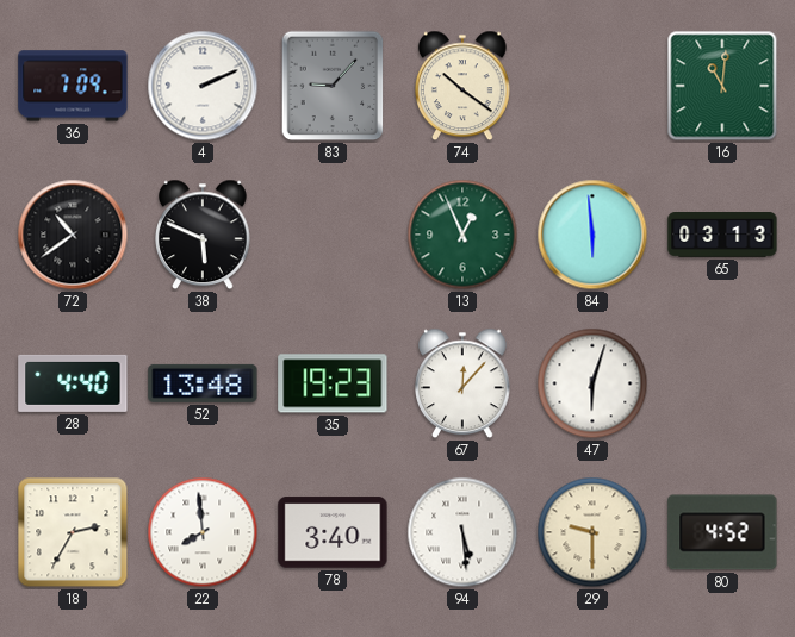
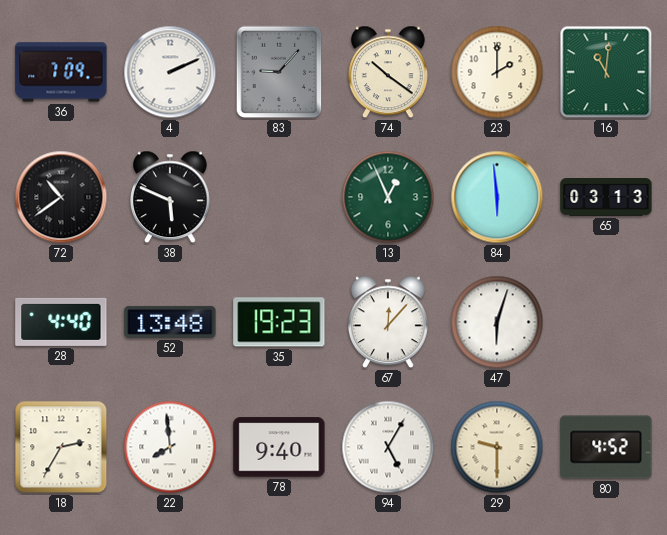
23: none -> 2:00 (497, 72)
78: 3:40 -> 9:40 (279, 447)
94: 5:29 -> 5:05 (388, 447)
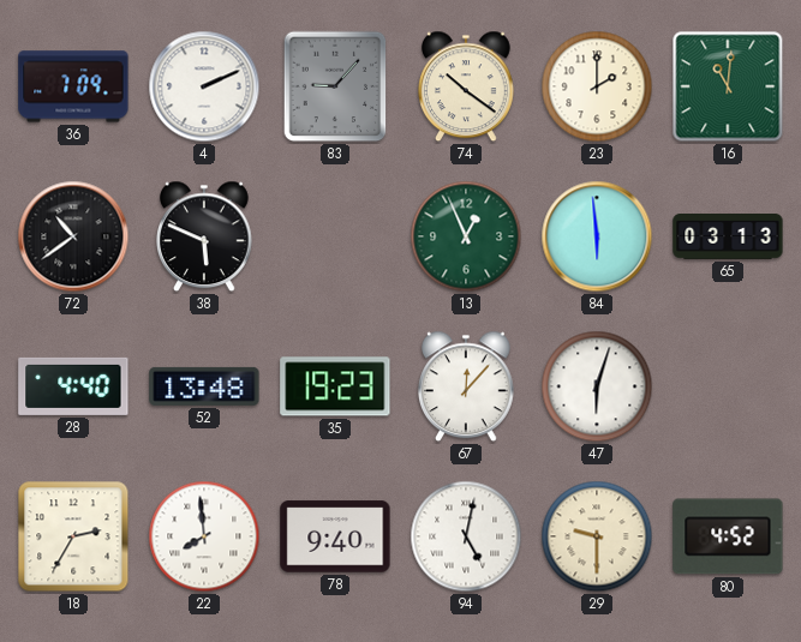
94: 5:05 -> 5:02 (466, 536)
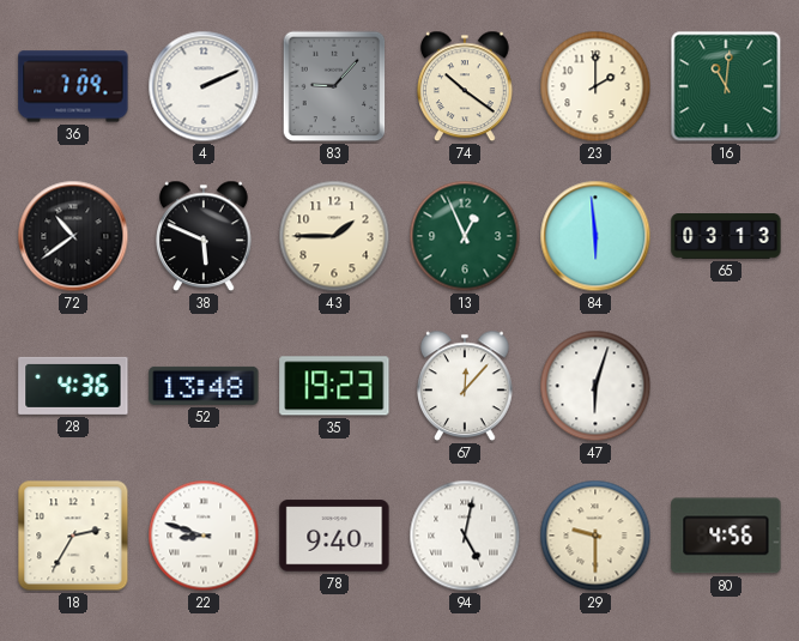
43: none -> 1:45 (334, 236)
28: 4:40 -> 4:36 (73, 386)
22: 7:59 -> 8:48 (204, 536)
80: 4:52 -> 4:56 (726, 536)
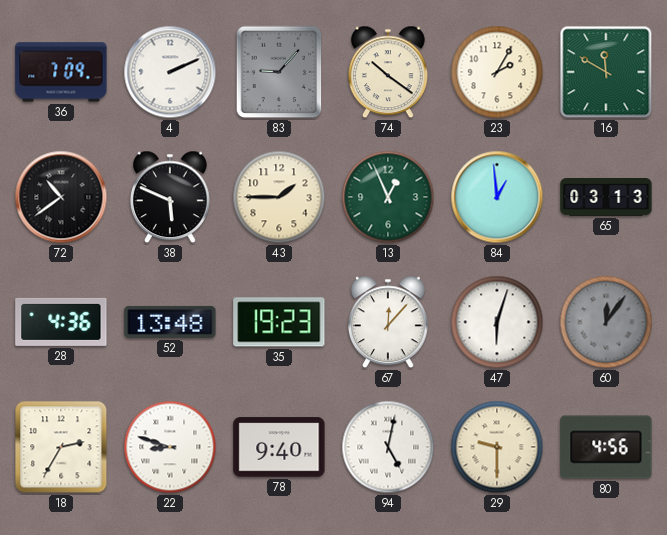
23: 2:00 -> 2:05 (497, 72)
16: 11:01 -> 11:50 (606, 72)
84: 5:59 -> 12:59 (497, 197)
60: none -> 12:06 (606, 322)
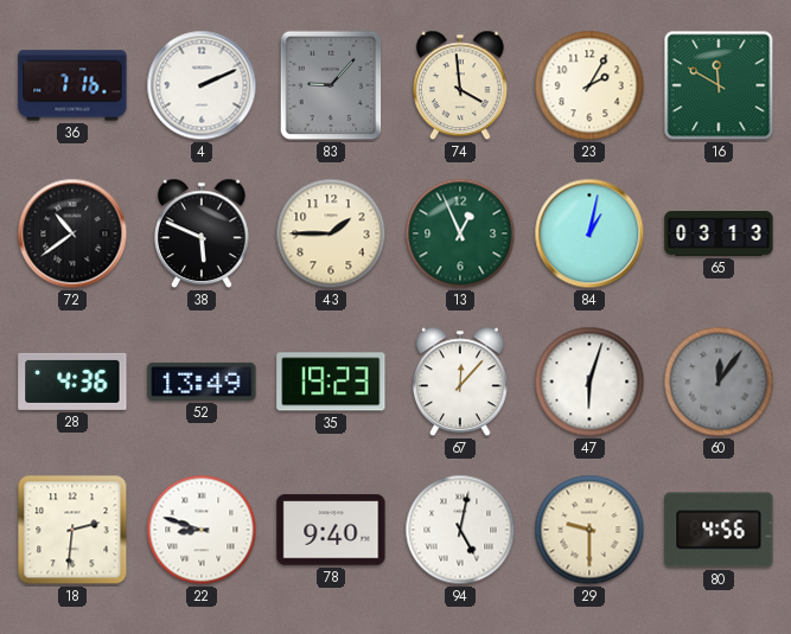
36: 7:09 -> 7:16 (72, 85)
74: 10:21 -> 3:59 (461, 85)
84: 12:59 -> 1:02 (589, 233)
52: 13:48 -> 13:49 (202, 382)
18: 2:35 -> 2:31 (72, 530)
